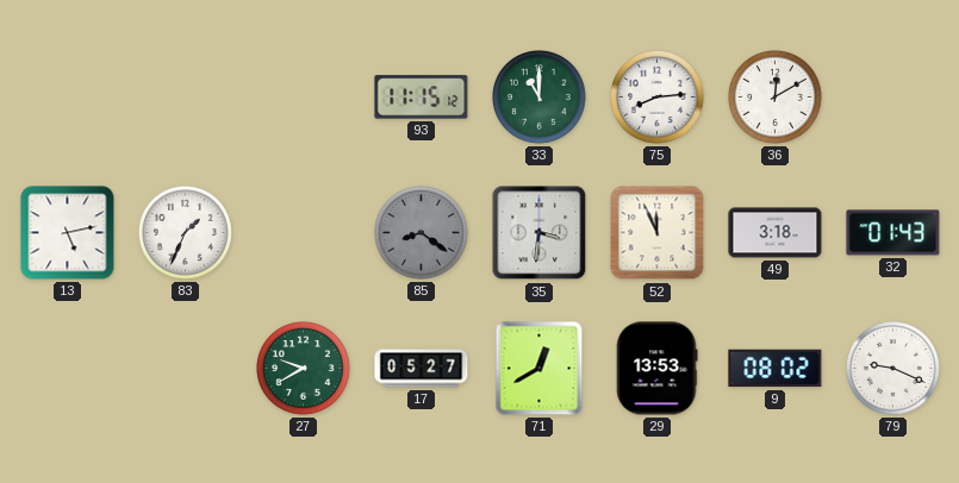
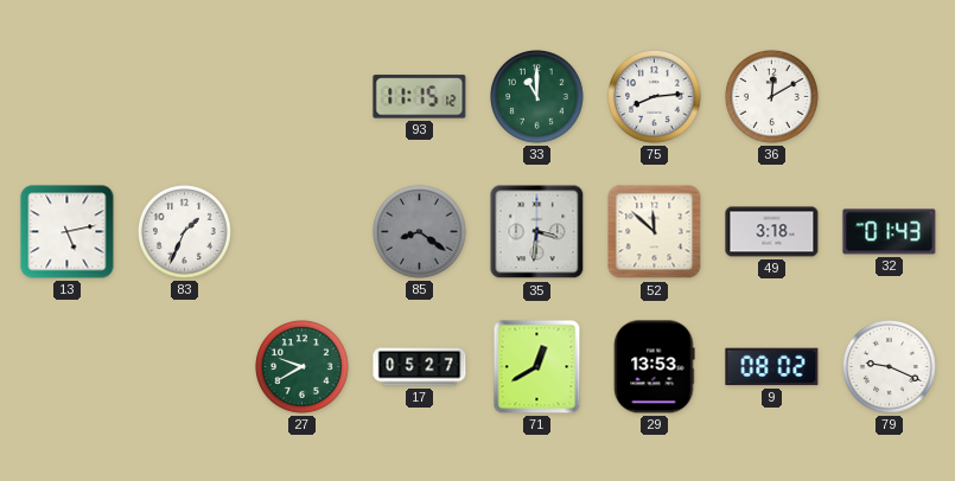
52: 11:56 -> 11:52 (655, 232)
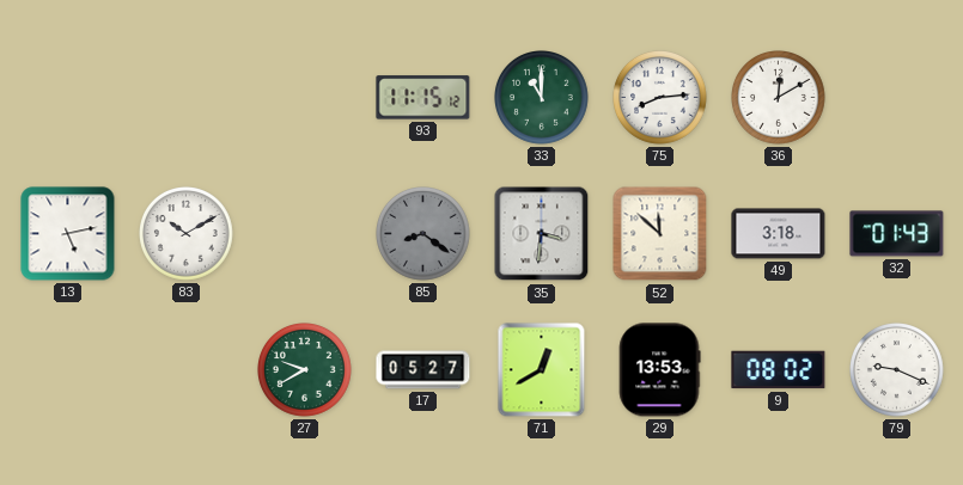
83: 1:34 -> 10:10 (187, 234)
